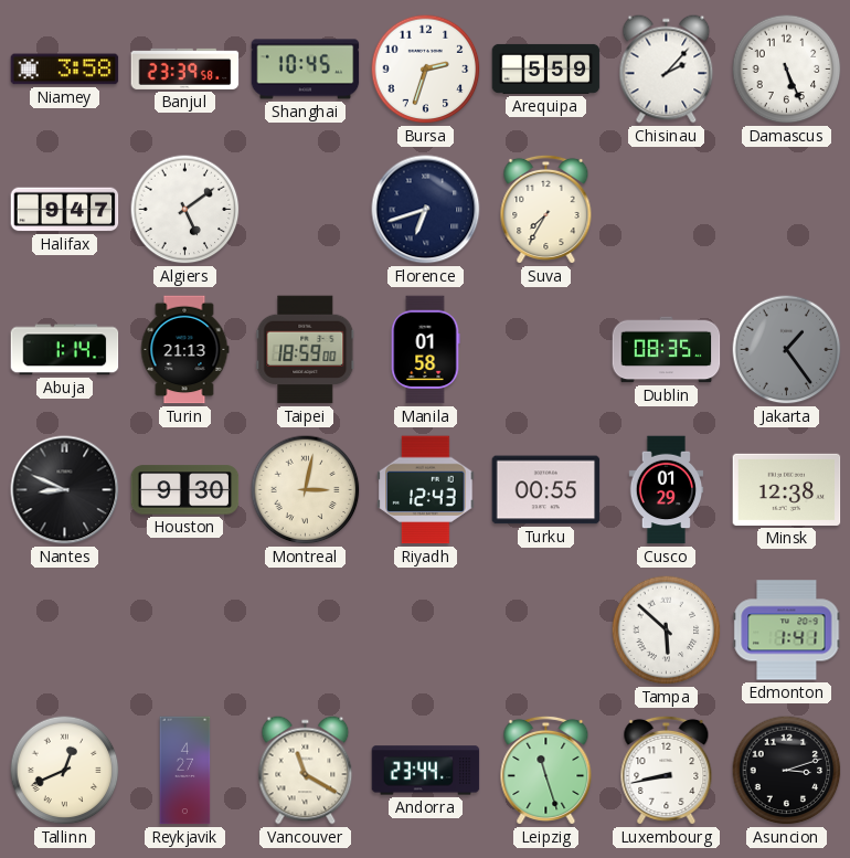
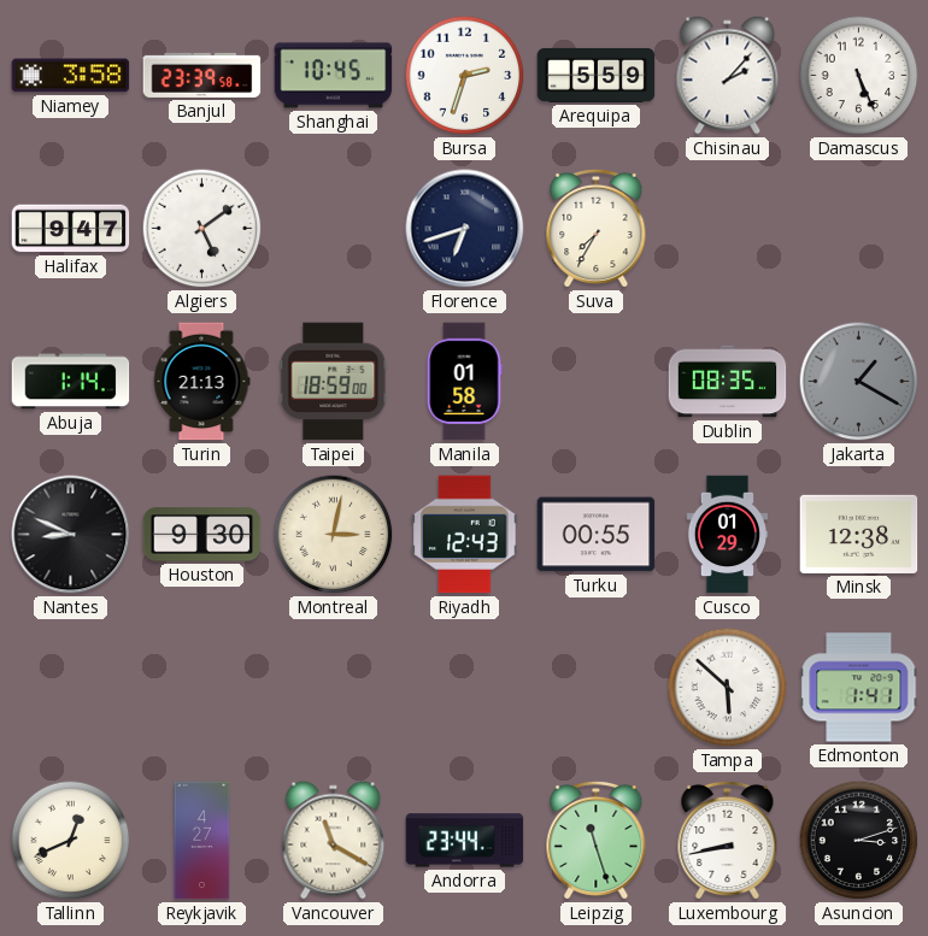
Jakarta: 1:24 -> 1:20 (859, 382)
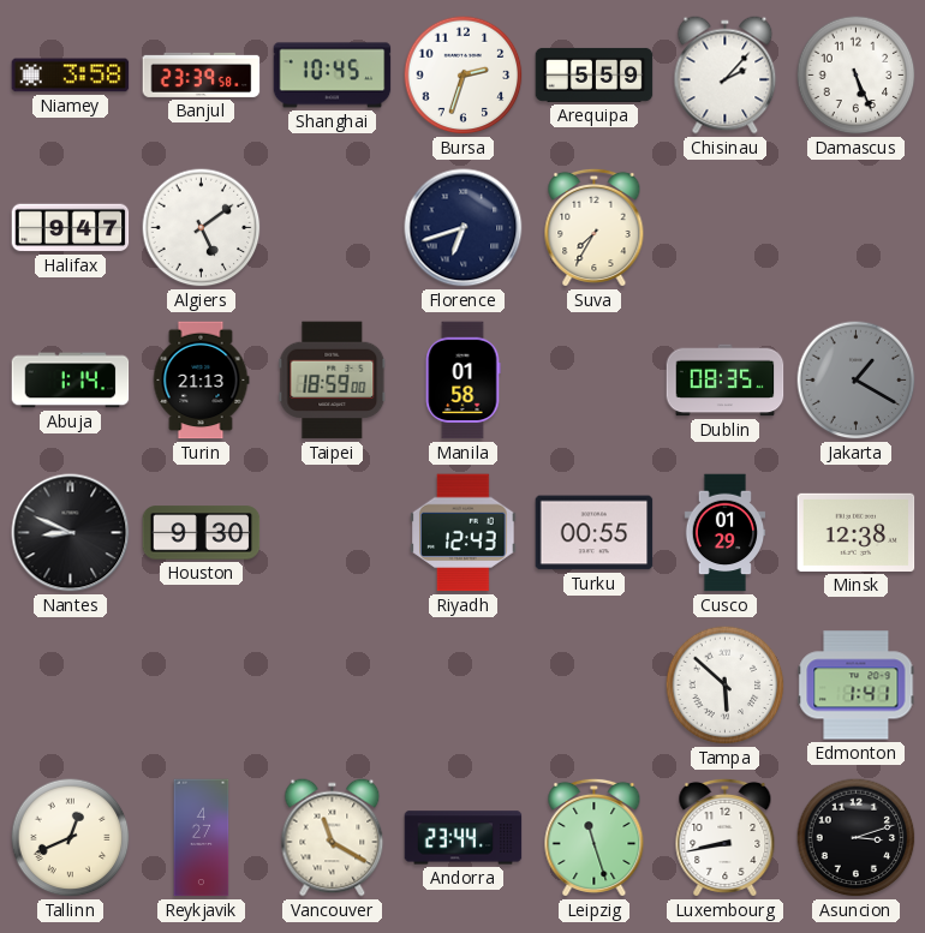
Montreal: 3:02 -> none (334, 535)
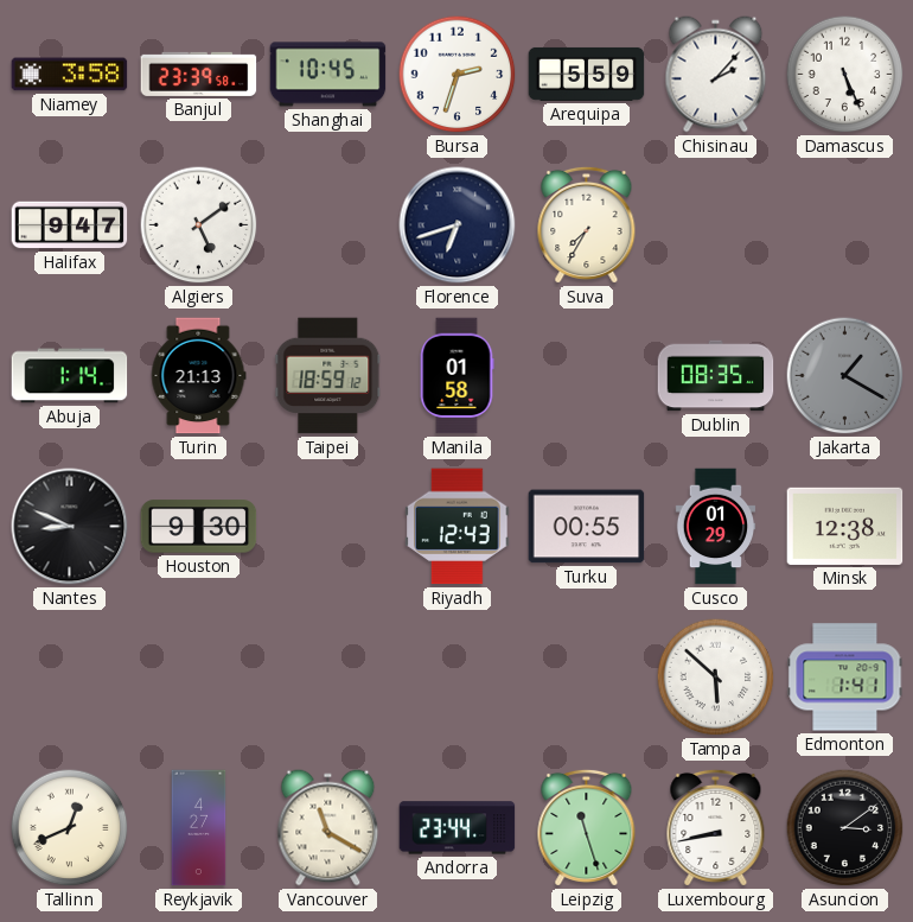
Taipei: 18:59:00 -> 18:59:12 (328, 376)
Asuncion: 3:12 -> 3:09 (845, 828)
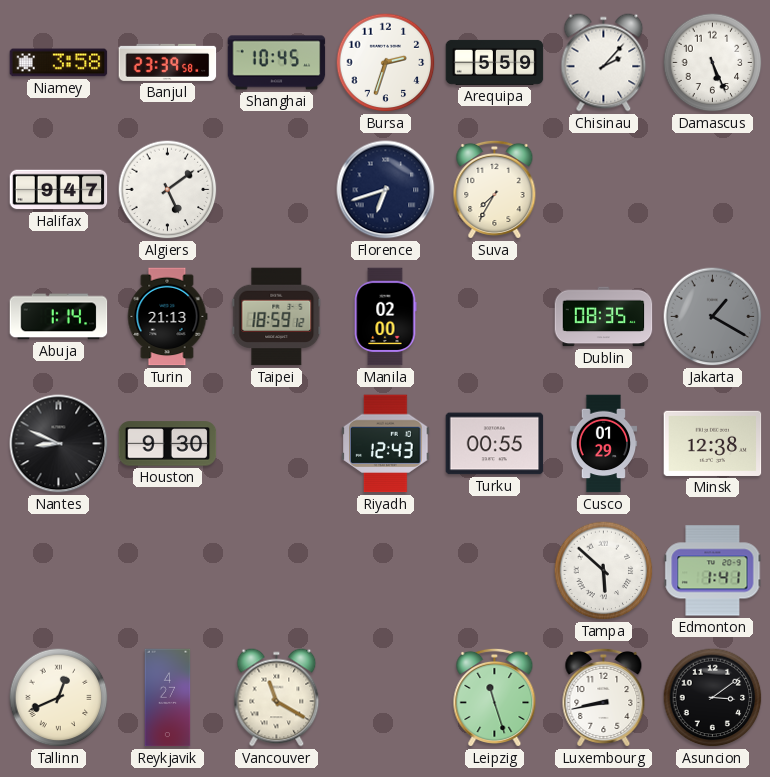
Manila: 01:58 -> 02:00 (385, 317)
Andorra: 23:44 -> none (458, 828)
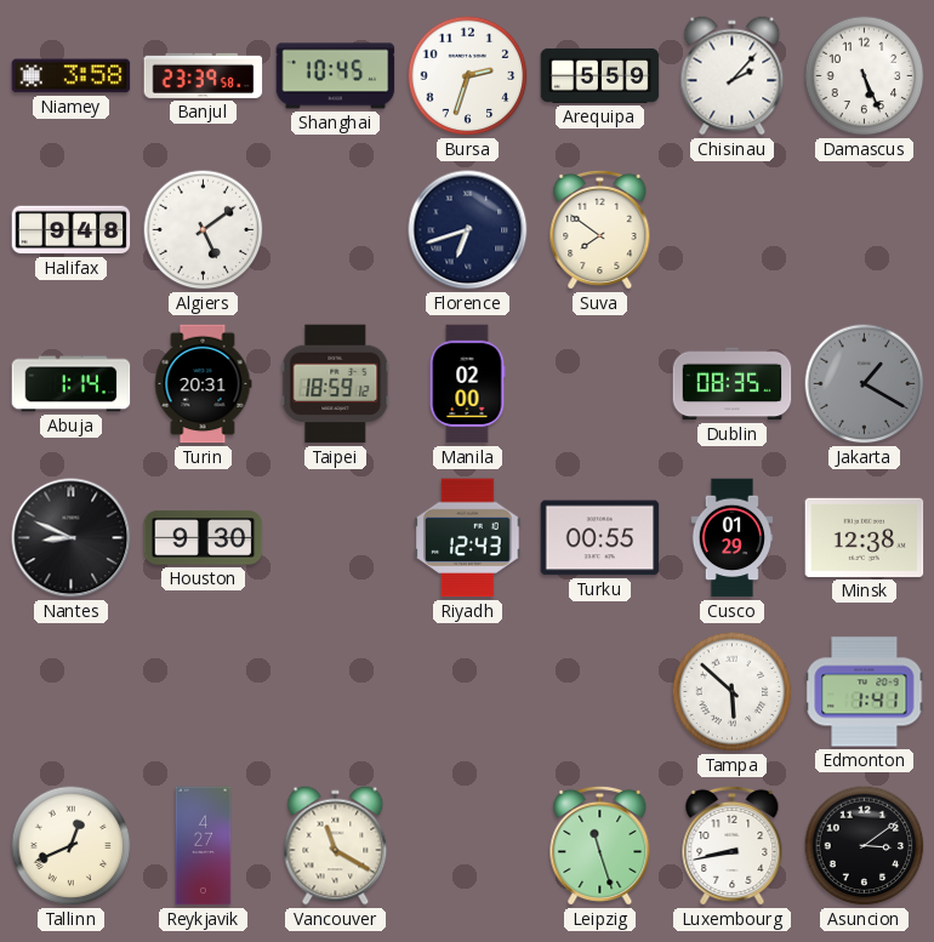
Halifax: 9:47 -> 9:48 (72, 230)
Suva: 7:35 -> 7:51 (600, 229)
Turin: 21:13 -> 20:31 (203, 384)
